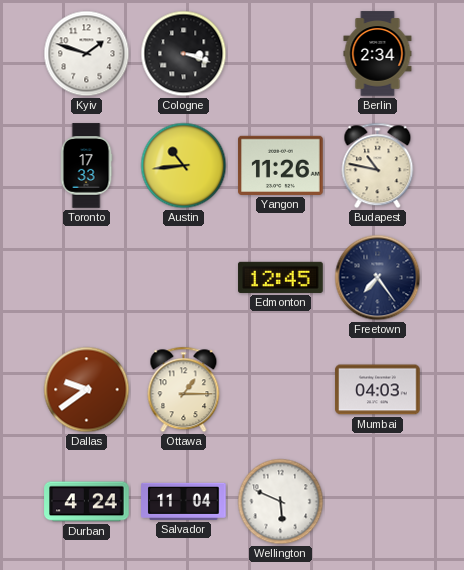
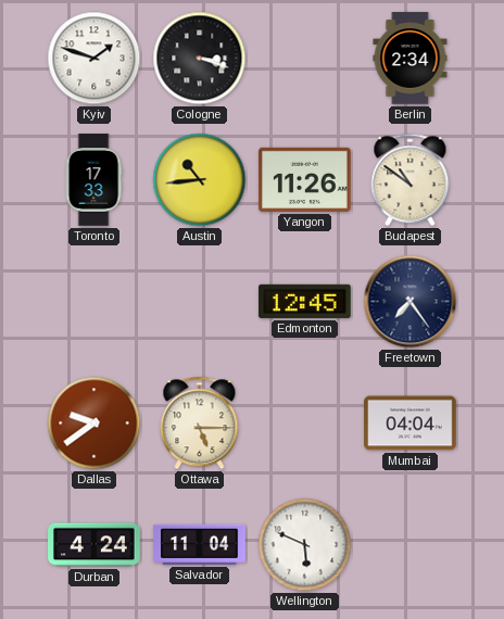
Budapest: 10:47 -> 10:51 (411, 180)
Ottawa: 1:15 -> 5:15 (200, 424)
Mumbai: 04:03 -> 04:04 (411, 424)
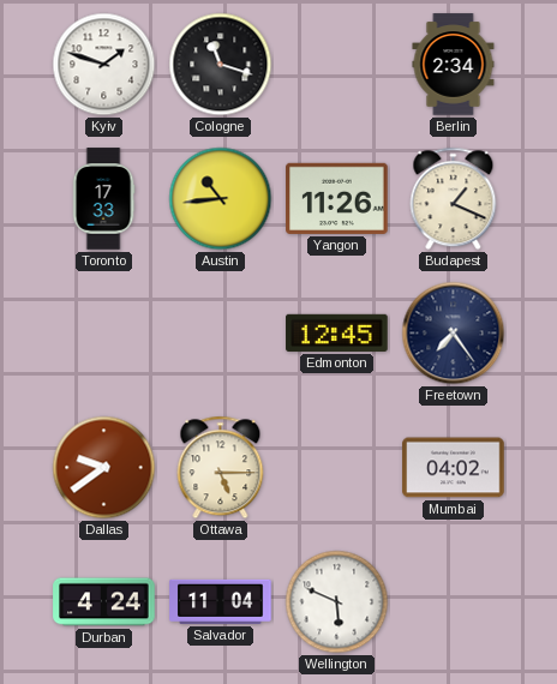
Cologne: 3:18 -> 11:18 (221, 65)
Budapest: 10:51 -> 1:19 (454, 199)
Mumbai: 04:04 -> 04:02 (454, 468)
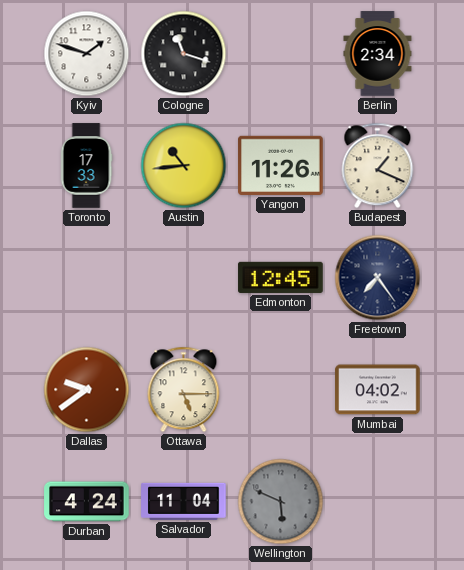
Wellington dial: white -> grey (281, 502)
